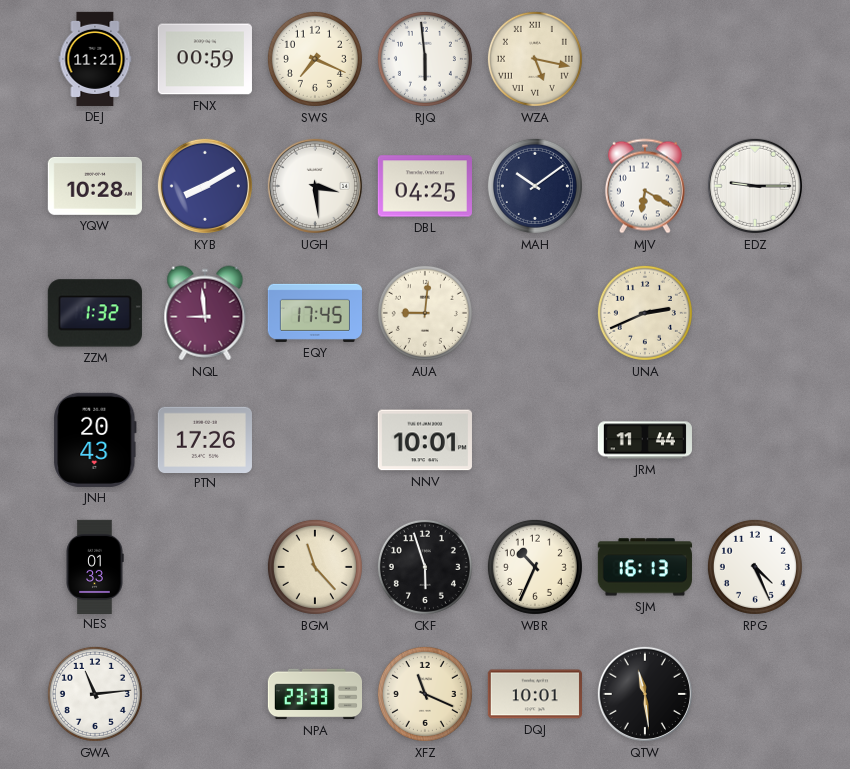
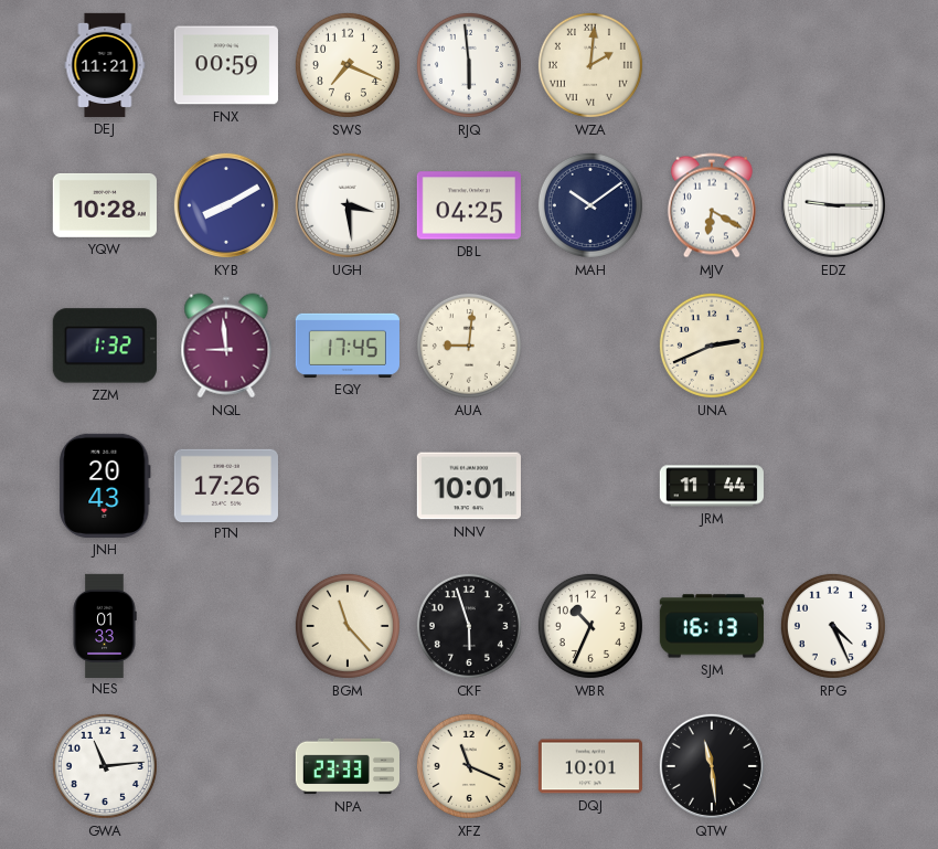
WZA: 5:17 -> 2:01 (590, 65)
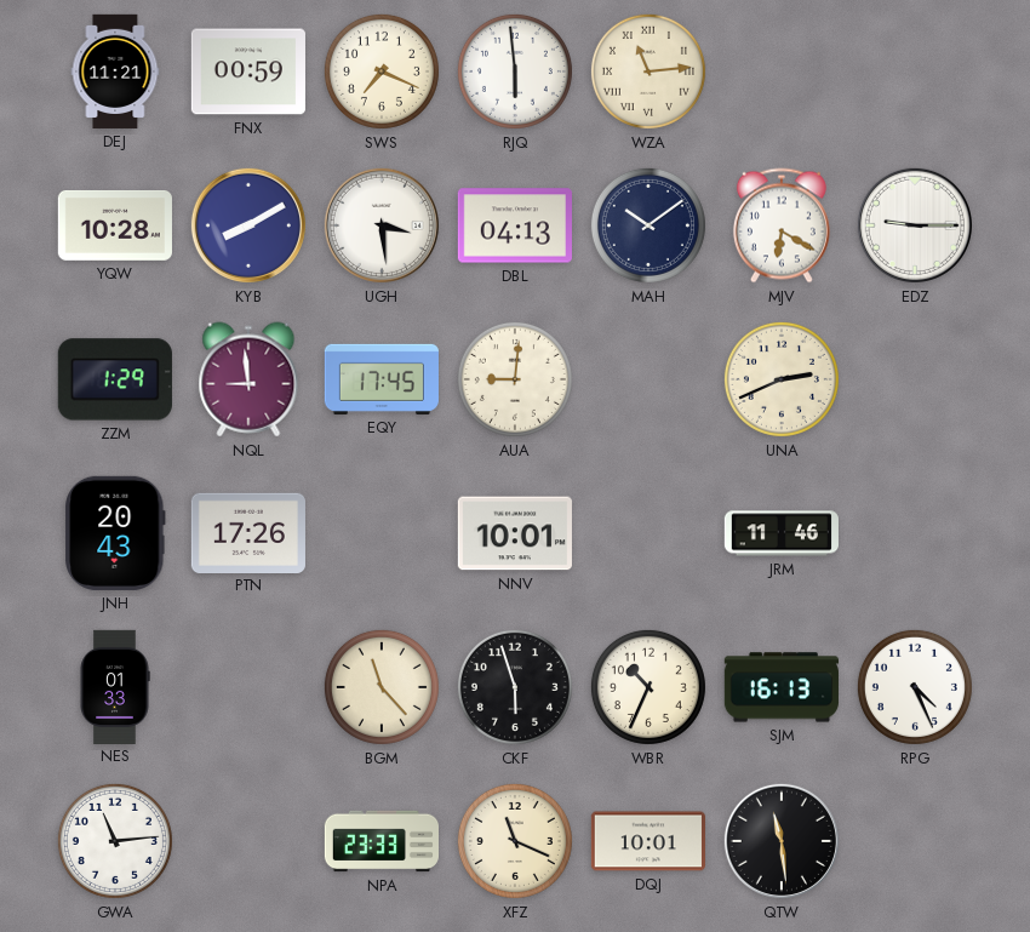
WZA: 2:01 -> 11:14 (648, 72)
DBL: 04:25 -> 04:13 (515, 225)
ZZM: 1:32 -> 1:29 (115, 379)
JRM: 11:44 -> 11:46 (782, 533)
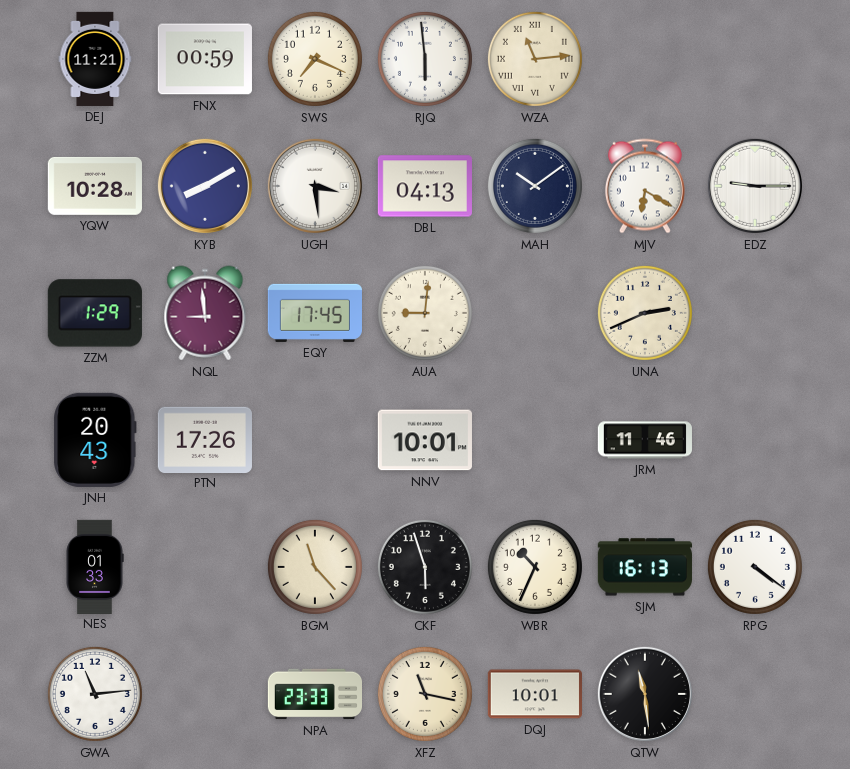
RPG: 4:26 -> 4:21 (755, 567)
XFZ: 11:19 -> 11:17 (425, 694)
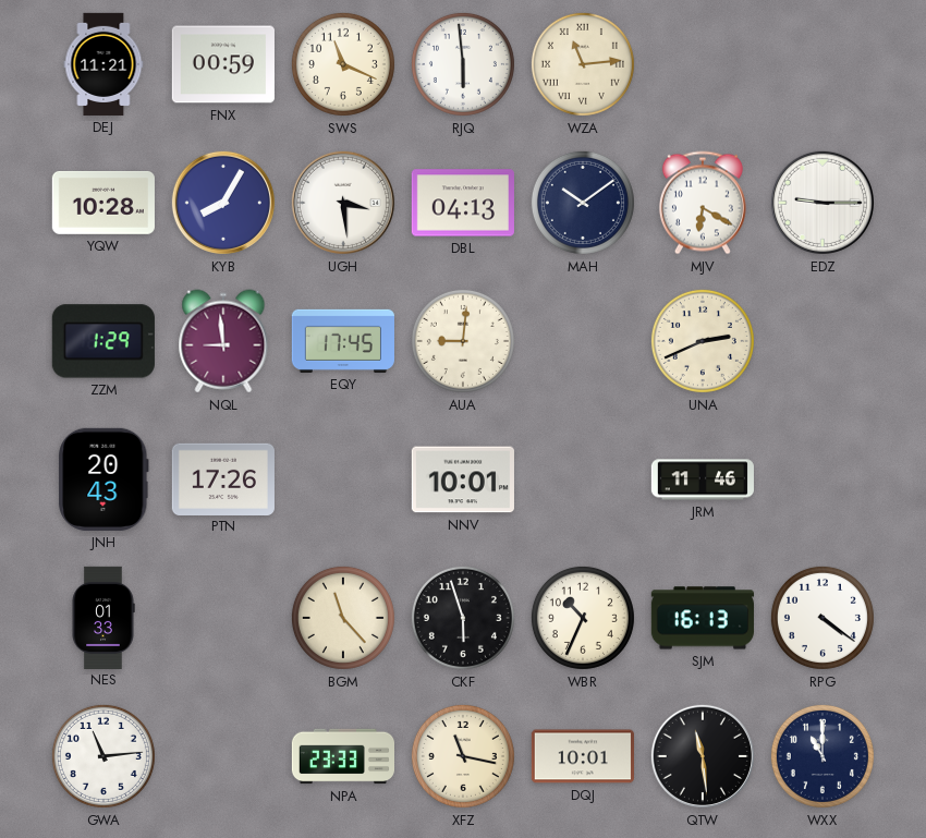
SWS: 7:19 -> 11:19 (343, 64)
KYB: 8:10 -> 8:05 (223, 203)
WXX: none -> 11:00 (823, 756)
